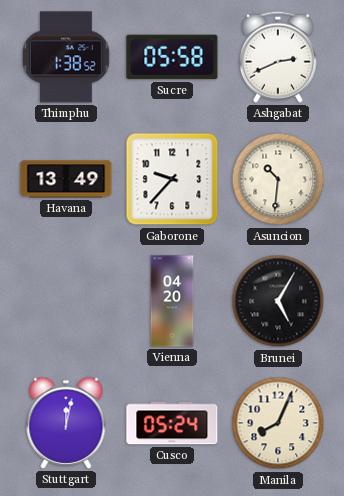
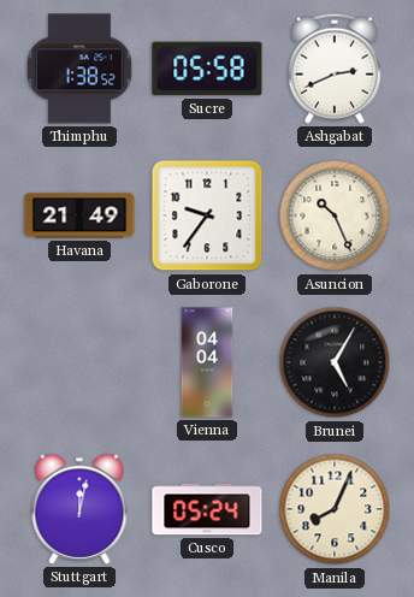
Havana: 13:49 -> 21:49 (79, 215)
Gaborone: 9:37 -> 9:36 (207, 215)
Asuncion: 10:31 -> 10:26 (335, 215)
Vienna: 04:20 -> 04:04 (207, 362)
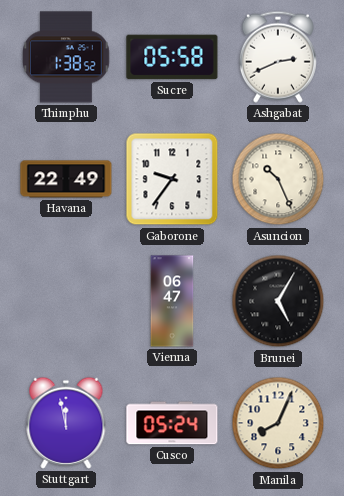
Havana: 21:49 -> 22:49 (66, 179)
Vienna: 04:04 -> 06:47 (172, 301)
Stuttgart: 12:02 -> 11:58 (66, 423)
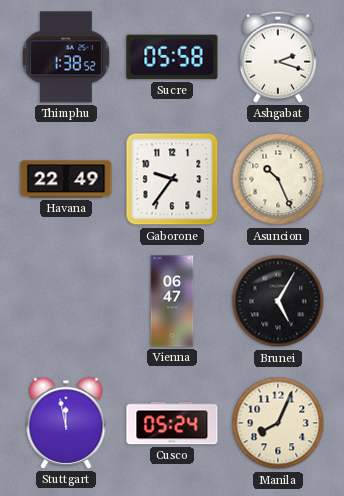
Ashgabat: 2:41 -> 2:18 (278, 57)
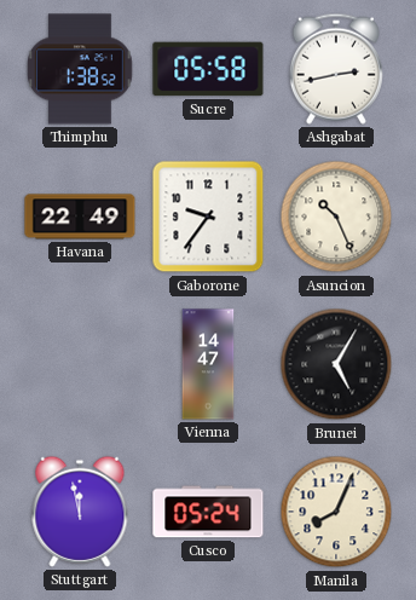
Ashgabat: 2:18 -> 2:43 (336, 69)
Vienna: 06:47 -> 14:47 (208, 364)
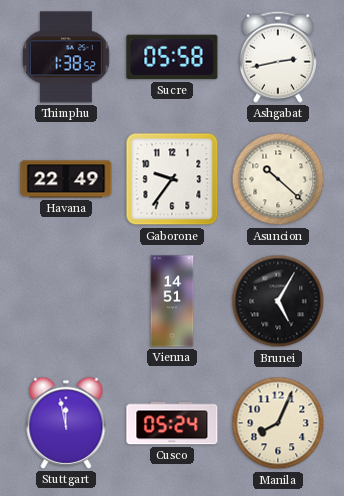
Asuncion: 10:26 -> 10:22 (278, 179)
Vienna: 14:47 -> 14:51 (172, 301)
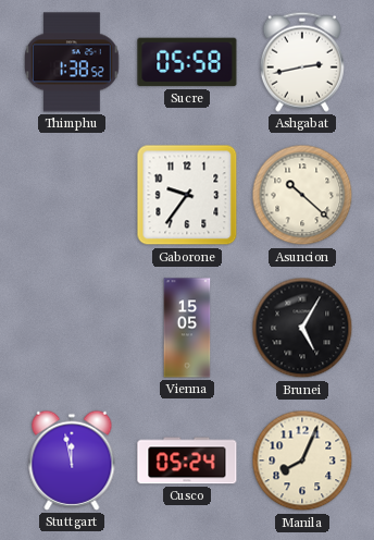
Havana: 22:49 -> none (66, 179)
Vienna: 14:51 -> 15:05 (187, 328)
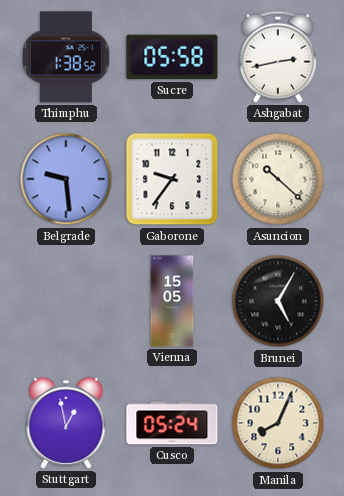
Belgrade: none -> 9:29 (66, 179)
Stuttgart: 11:58 -> 12:58 (66, 423)
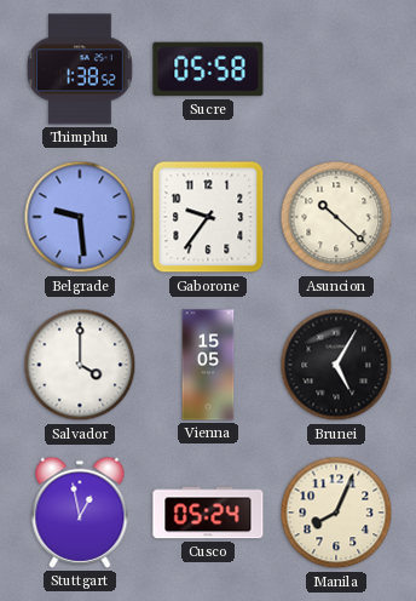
Ashgabat: 2:43 -> none (278, 57)
Salvador: none -> 4:00 (80, 365)
